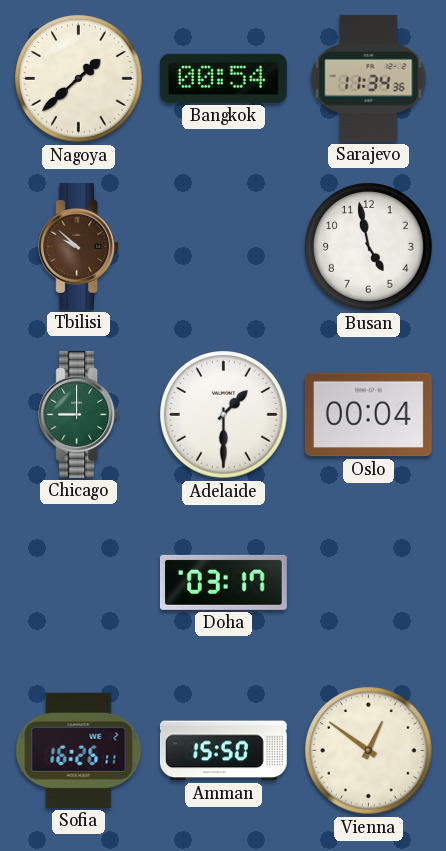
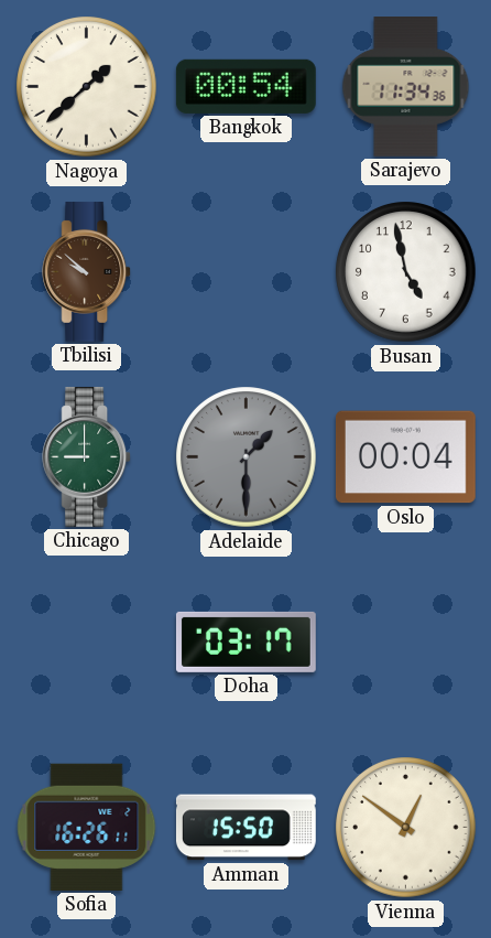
Adelaide dial: white -> grey (247, 457)
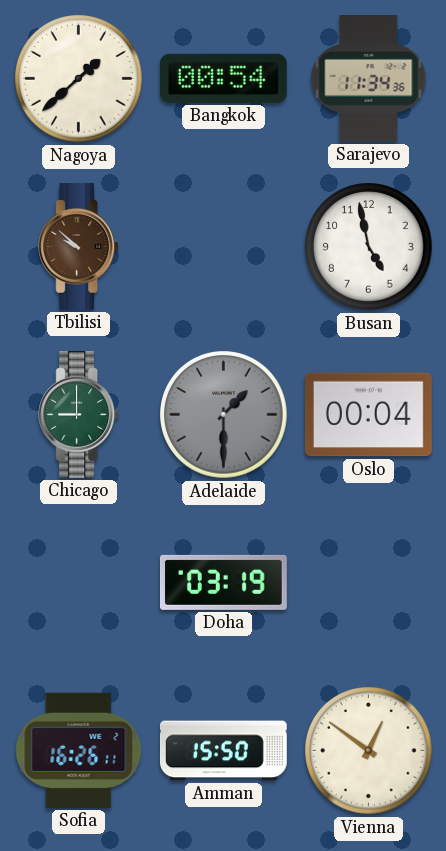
Doha: 03:17 -> 03:19 (223, 582)
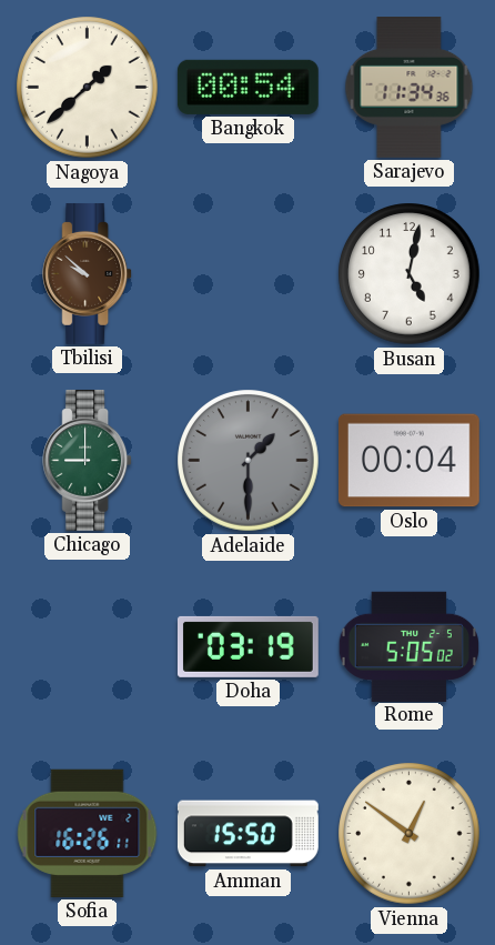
Busan: 4:58 -> 5:02 (410, 274)
Rome: none -> 5:05 (408, 646)
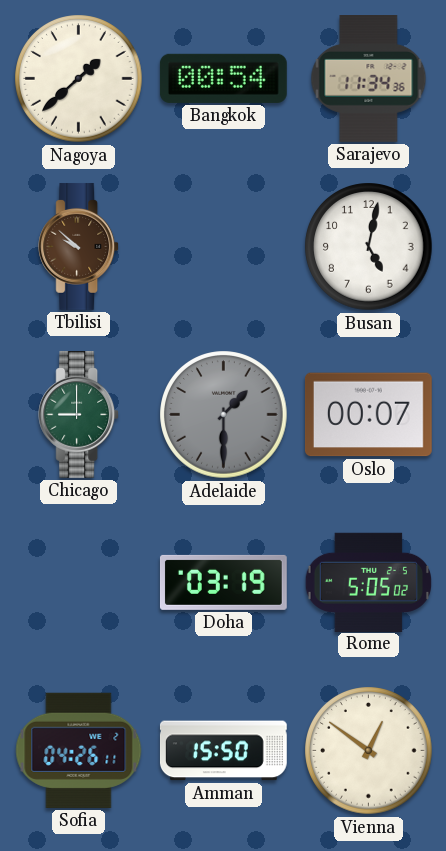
Oslo: 00:04 -> 00:07 (368, 415)
Sofia: 16:26 -> 04:26 (79, 750)
